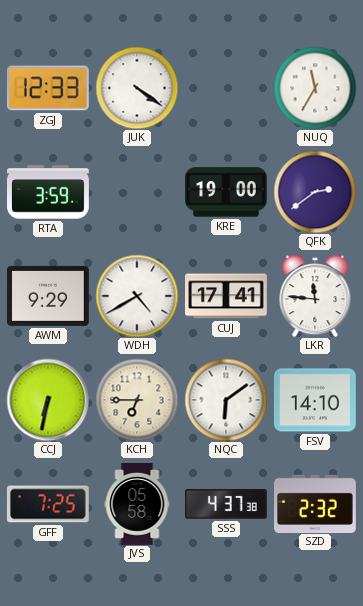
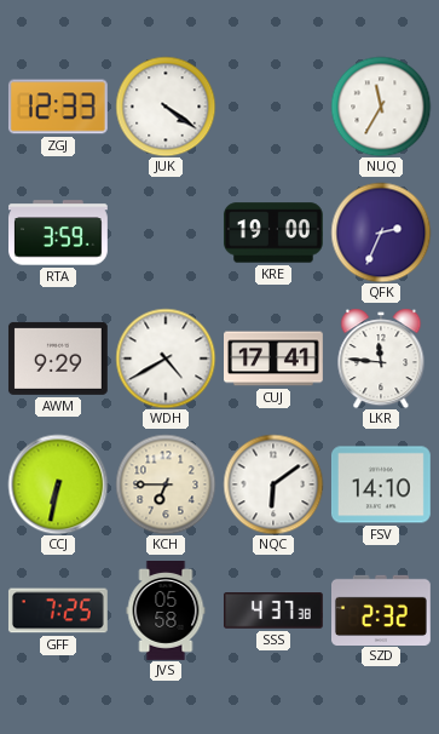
QFK: 2:39 -> 2:34 (381, 233)
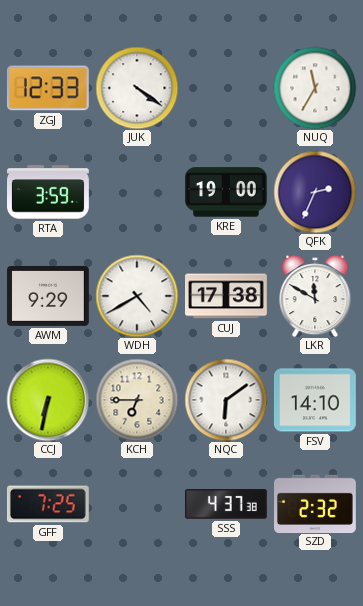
CUJ: 17:41 -> 17:38 (227, 296)
LKR: 11:46 -> 11:50 (315, 296)
JVS: 05:58 -> none (166, 612)
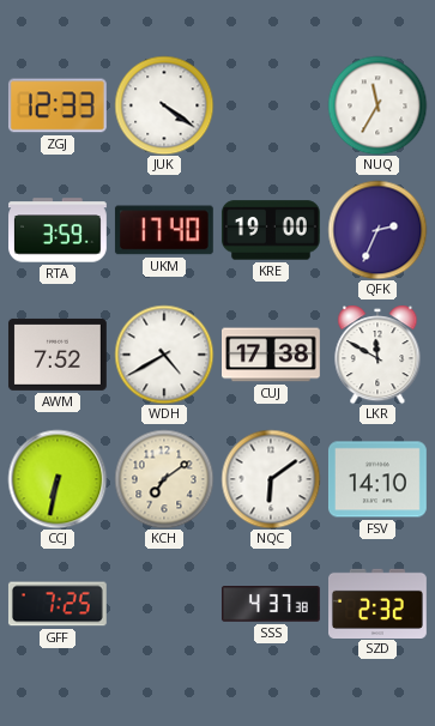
UKM: none -> 17:40 (164, 230)
AWM: 9:29 -> 7:52 (58, 355)
KCH: 6:45 -> 7:09 (164, 479)
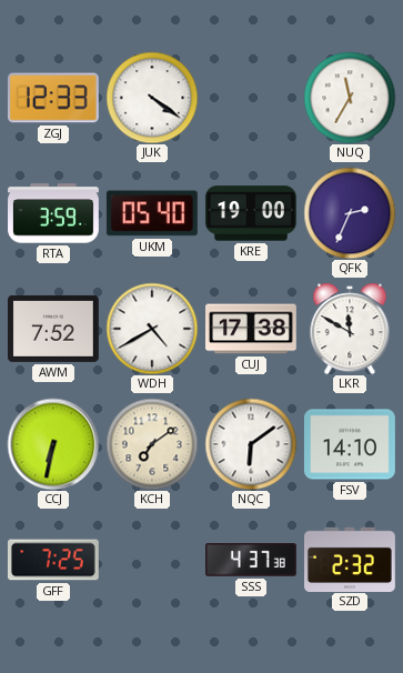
UKM: 17:40 -> 05:40 (152, 213)
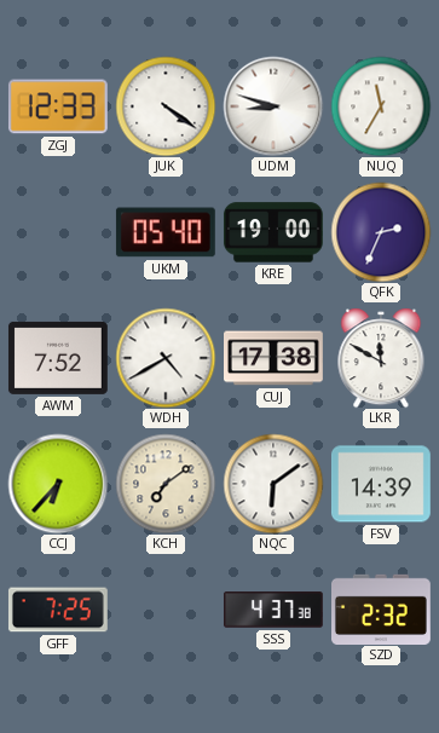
UDM: none -> 8:48 (273, 106)
RTA: 3:59 -> none (54, 213)
CCJ: 6:32 -> 6:37 (58, 484)
FSV: 14:10 -> 14:39 (381, 484)
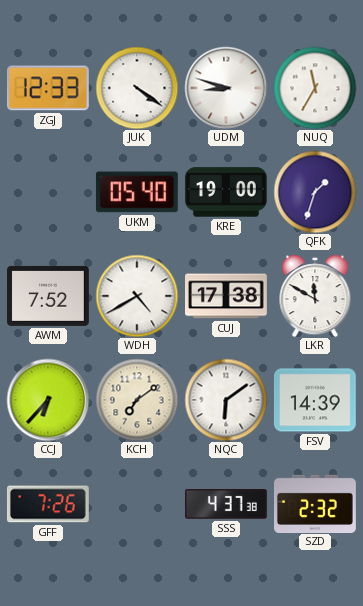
QFK: 2:34 -> 1:33 (315, 192)
GFF: 7:25 -> 7:26 (48, 504)
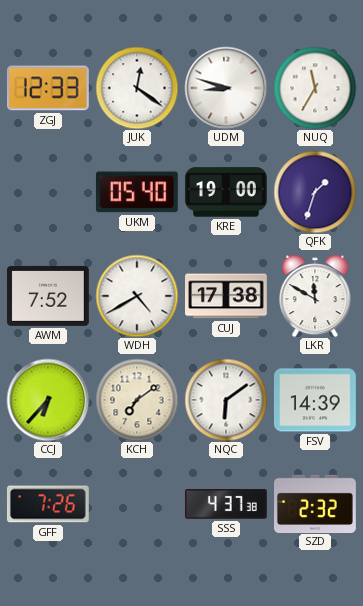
JUK: 4:21 -> 12:21 (137, 88)
